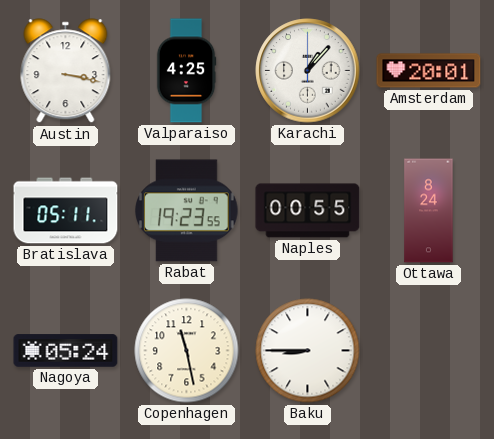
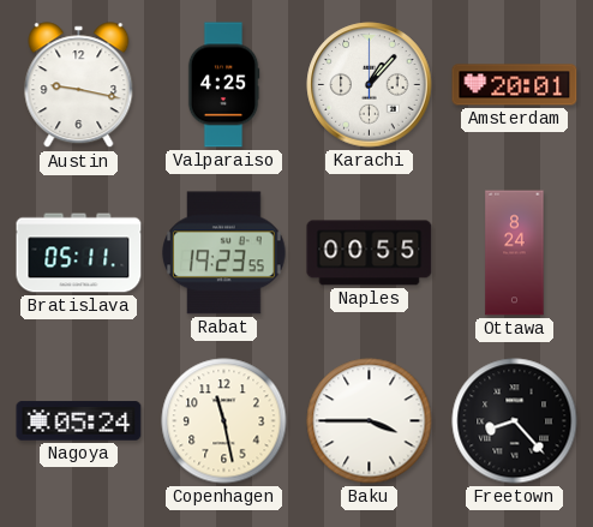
Austin: 3:17 -> 9:17 (79, 85)
Baku: 8:45 -> 3:45 (370, 421)
Freetown: none -> 8:23 (515, 421)
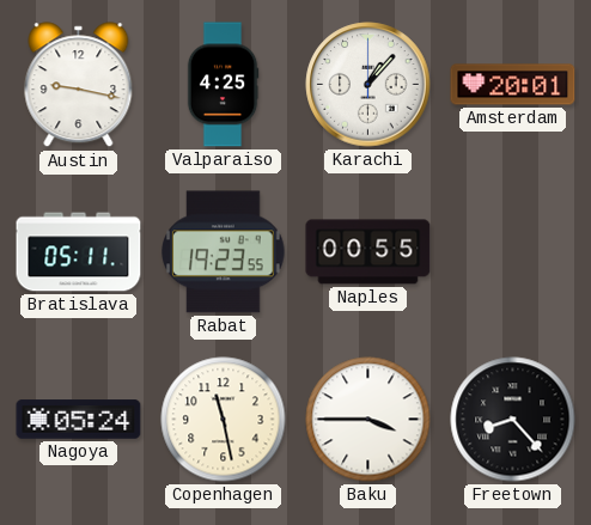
Ottawa: 8:24 -> none (515, 253)
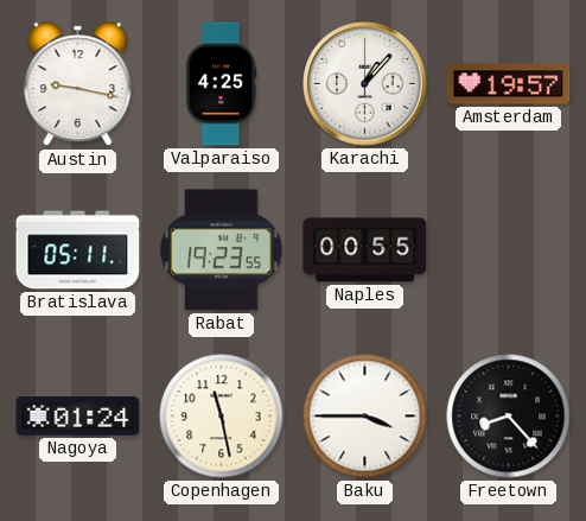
Amsterdam: 20:01 -> 19:57 (509, 84)
Nagoya: 05:24 -> 01:24 (78, 417)
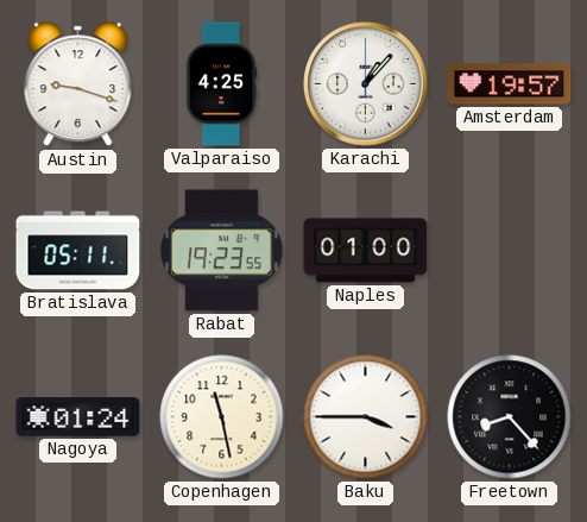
Austin: 9:17 -> 9:18 (78, 84)
Naples: 00:55 -> 01:00 (366, 251)
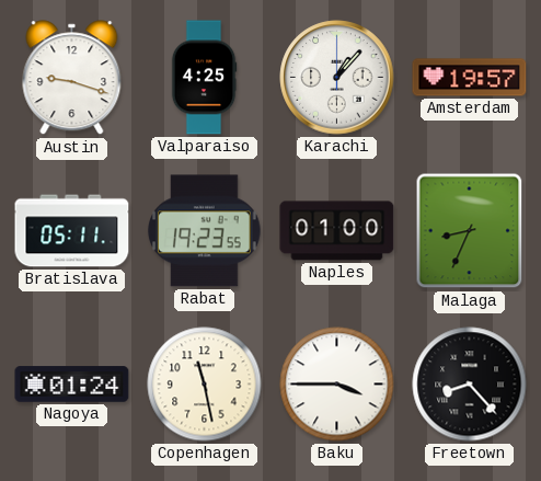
Malaga: none -> 8:34 (470, 231)
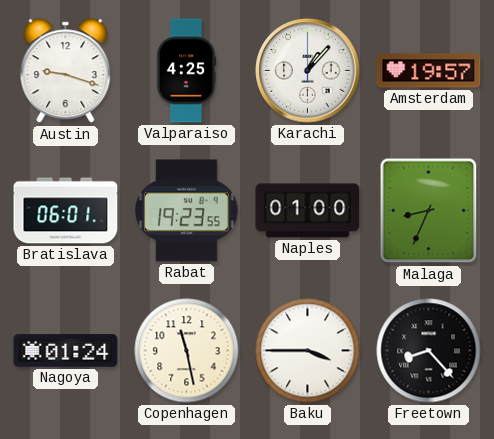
Bratislava: 05:11 -> 06:01 (66, 211)
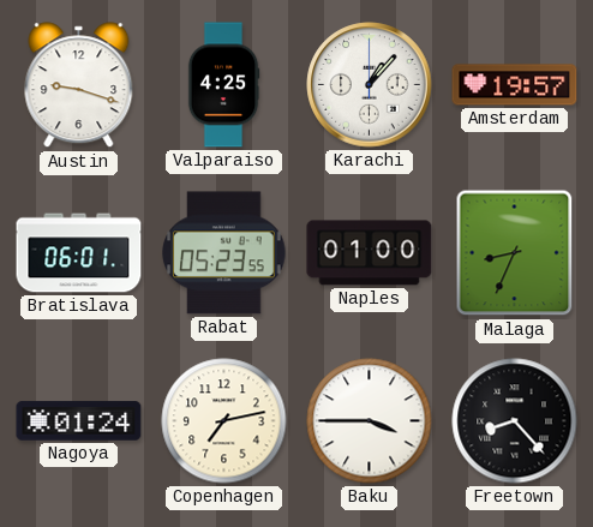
Rabat: 19:23 -> 05:23 (224, 253)
Copenhagen: 11:28 -> 7:13 (224, 421)
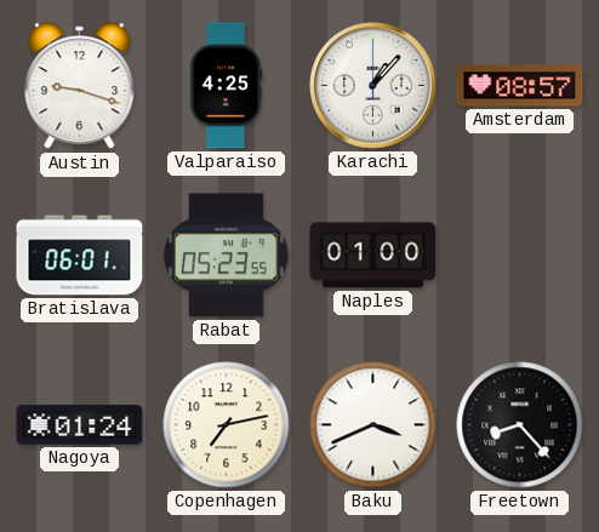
Amsterdam: 19:57 -> 08:57 (520, 86)
Malaga: 8:34 -> none (515, 253)
Baku: 3:45 -> 3:41 (373, 425)
